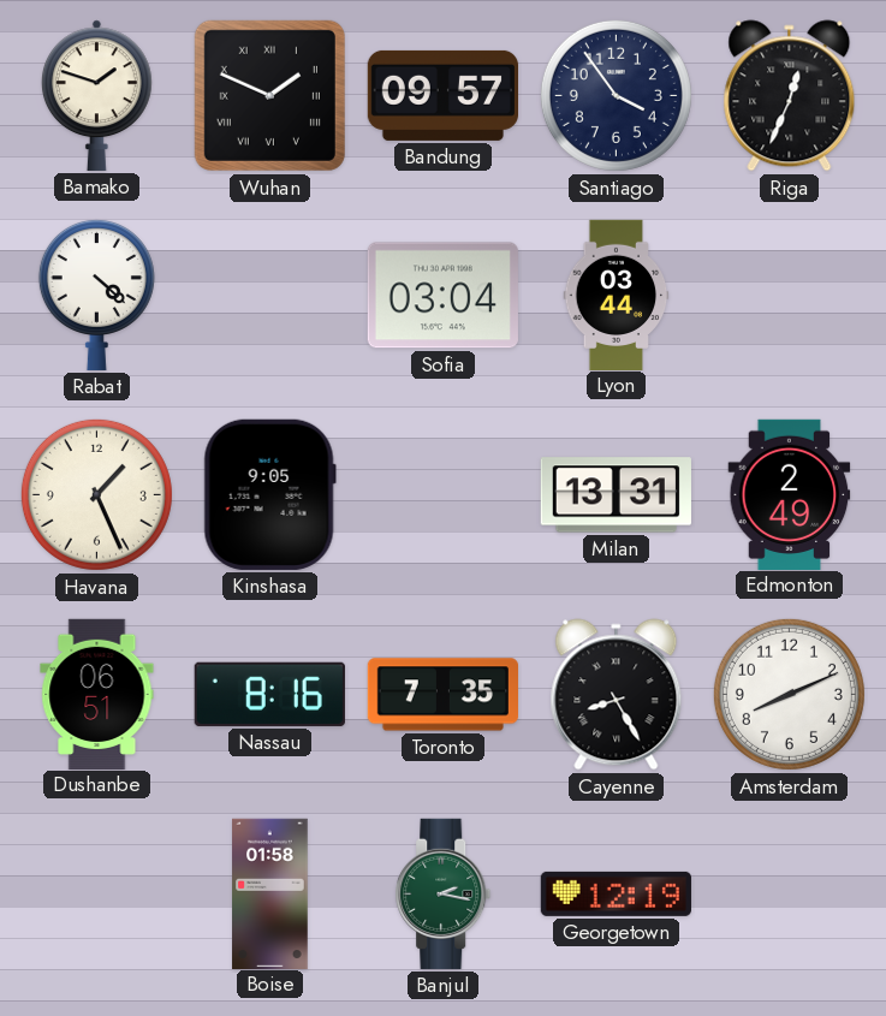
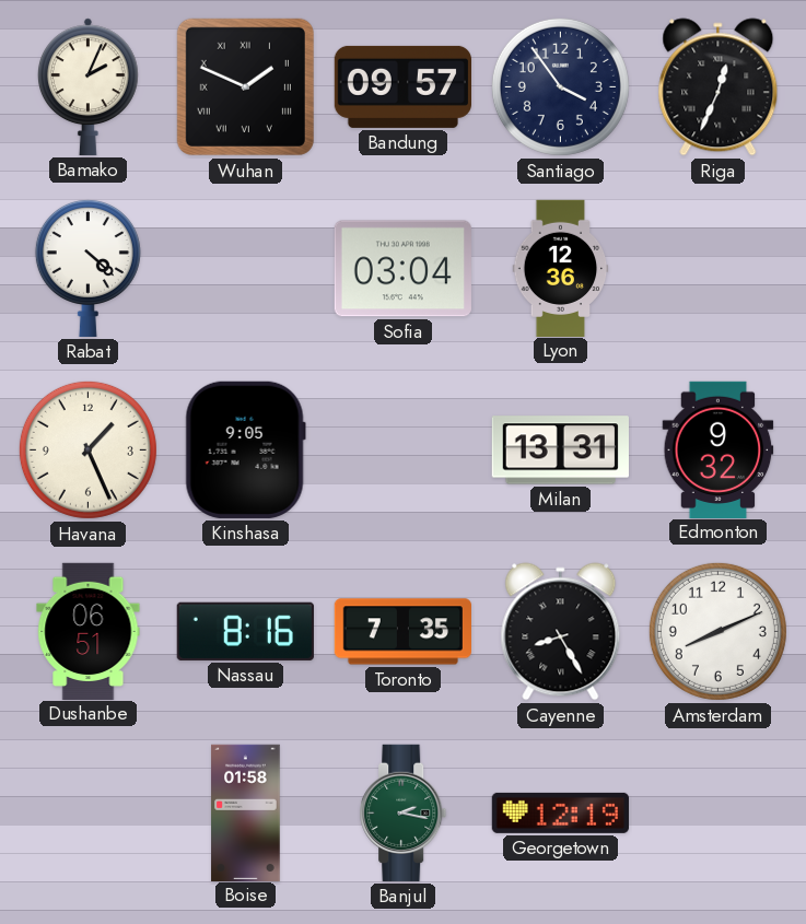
Bamako: 1:48 -> 2:04 (89, 86)
Lyon: 03:44 -> 12:36 (561, 268)
Edmonton: 2:49 -> 9:32 (719, 449)
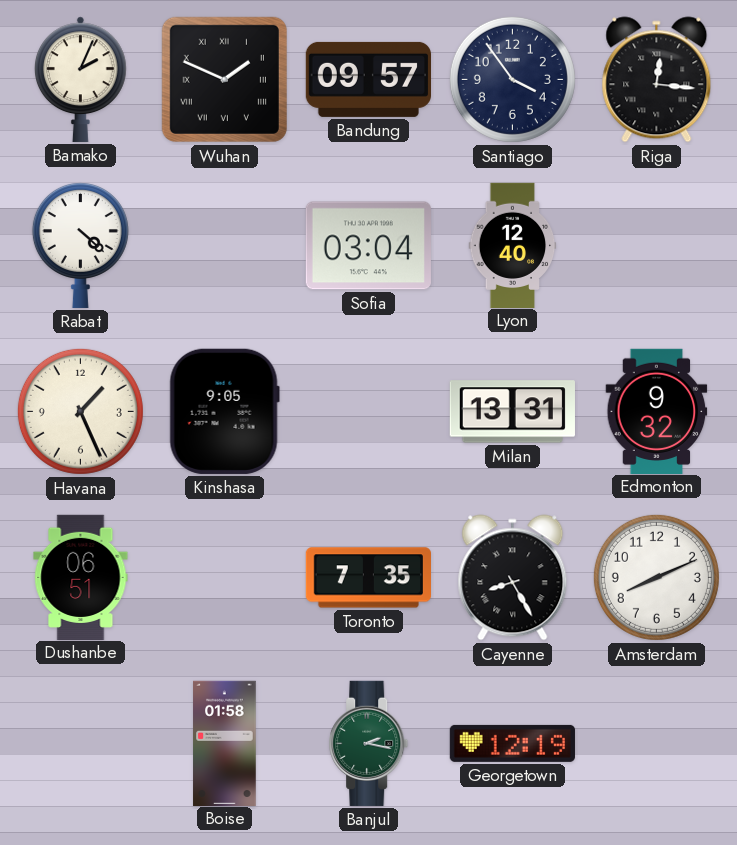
Riga: 12:34 -> 12:16 (657, 80)
Lyon: 12:36 -> 12:40 (513, 245)
Nassau: 8:16 -> none (245, 631)
